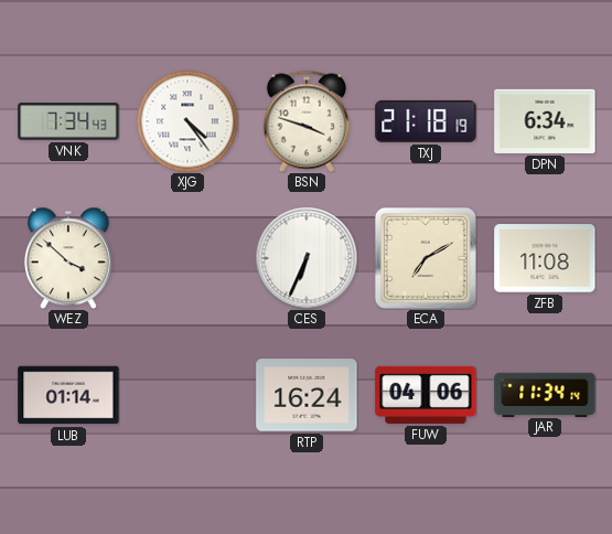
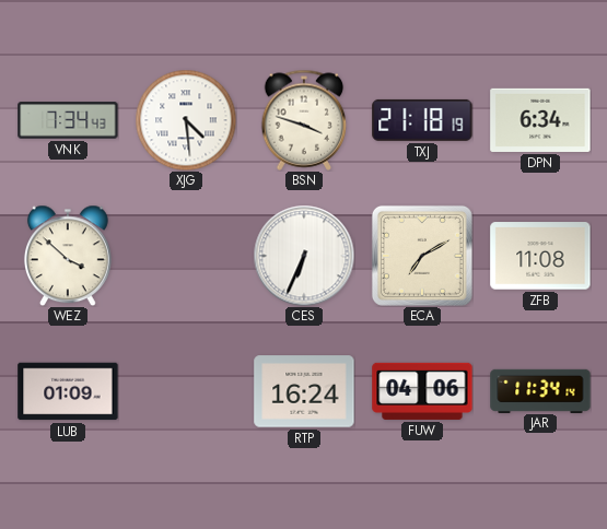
XJG: 4:24 -> 4:29 (186, 120)
LUB: 01:14 -> 01:09 (68, 391)
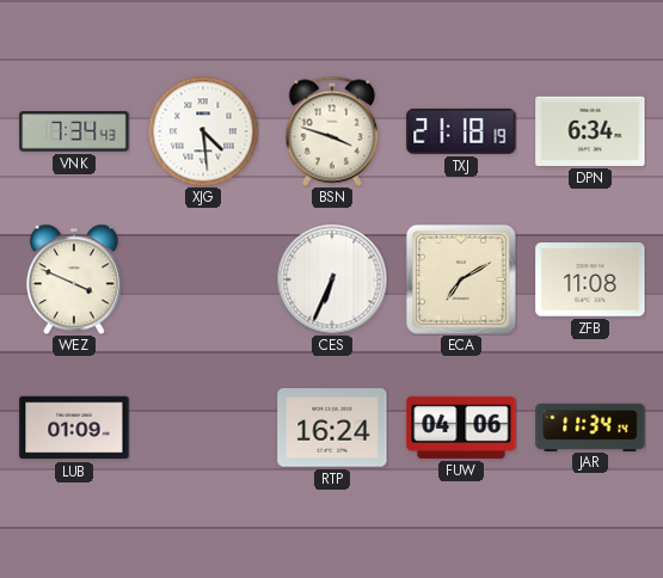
WEZ: 3:52 -> 3:49 (74, 279)
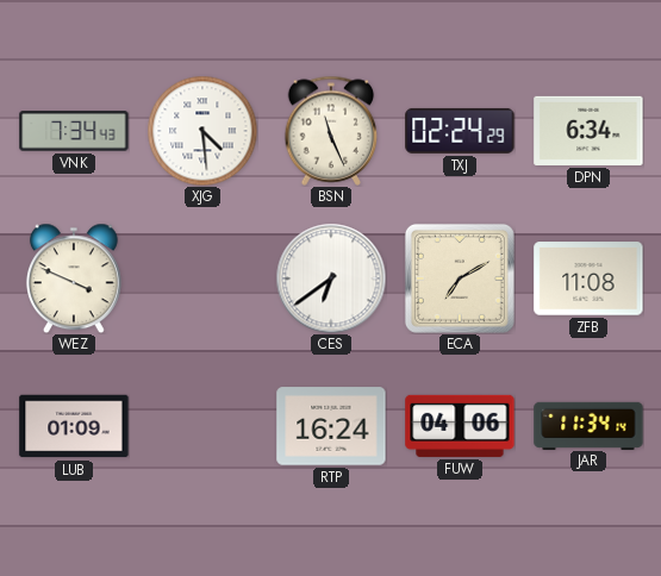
BSN: 3:48 -> 11:26 (331, 131)
TXJ: 21:18 -> 02:24 (460, 131)
CES: 6:34 -> 6:39 (331, 278)
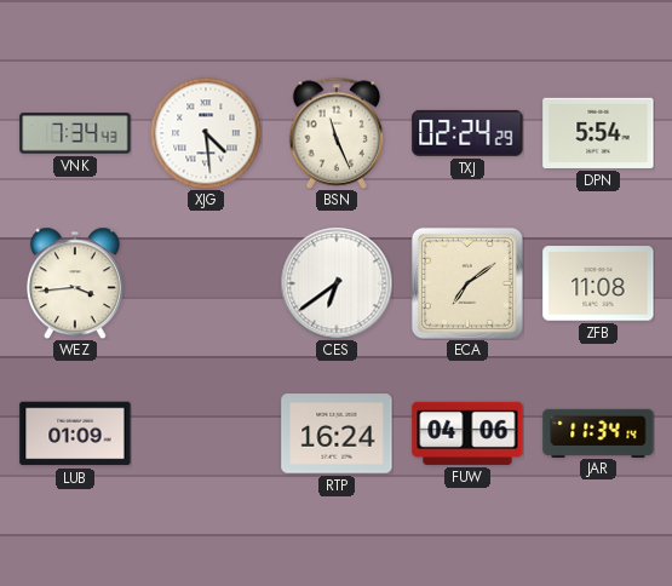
DPN: 6:34 -> 5:54 (598, 133)
WEZ: 3:49 -> 3:44 (75, 283)
ECA: 7:10 -> 7:09 (467, 283)
